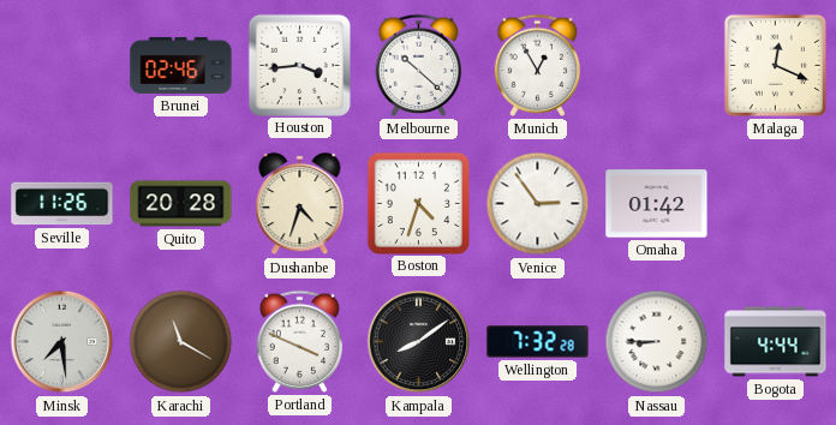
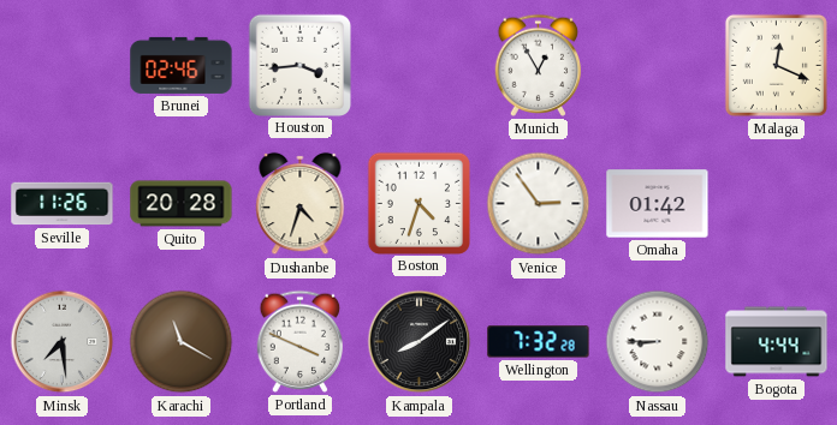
Melbourne: 10:22 -> none (419, 65)
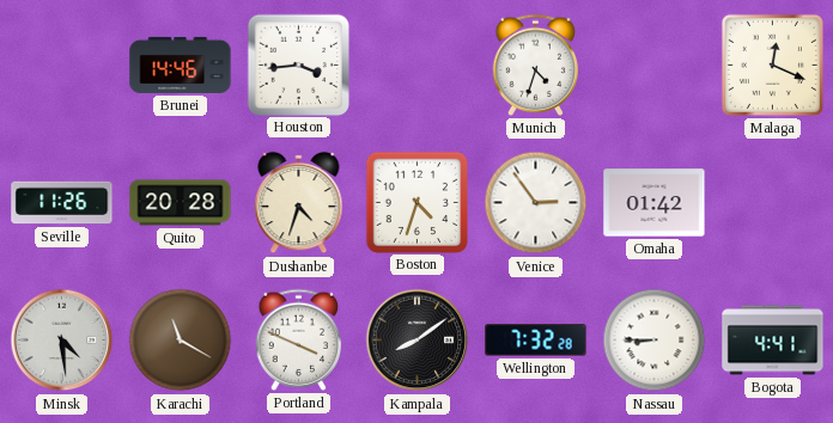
Brunei: 02:46 -> 14:46 (181, 65)
Munich: 12:55 -> 4:33 (536, 65)
Minsk: 7:29 -> 4:29 (62, 341)
Bogota: 4:44 -> 4:41 (773, 341)
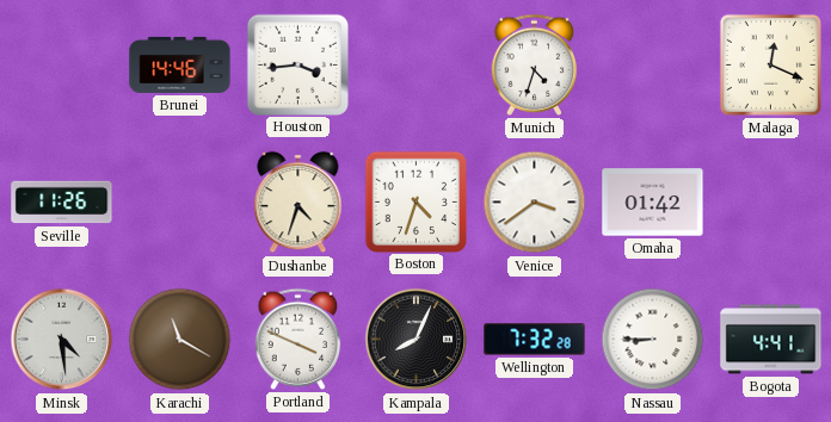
Quito: 20:28 -> none (181, 203)
Venice: 2:54 -> 3:39 (535, 203)
Kampala: 8:09 -> 8:04 (417, 340)
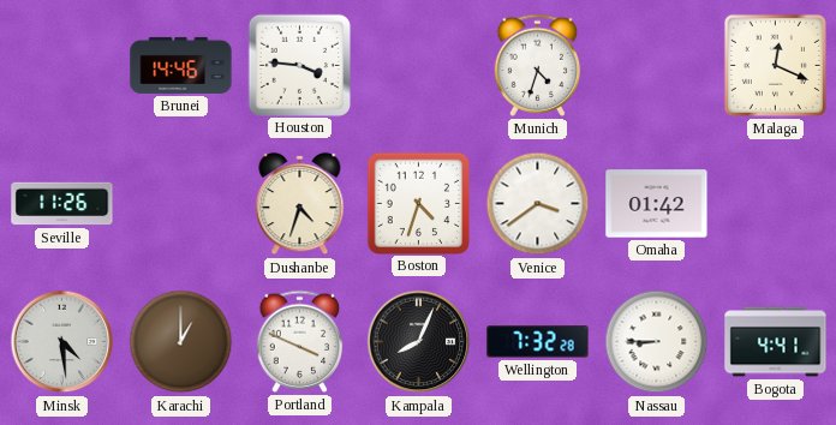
Houston: 3:44 -> 3:46 (299, 65)
Karachi: 11:20 -> 1:00 (181, 342)
